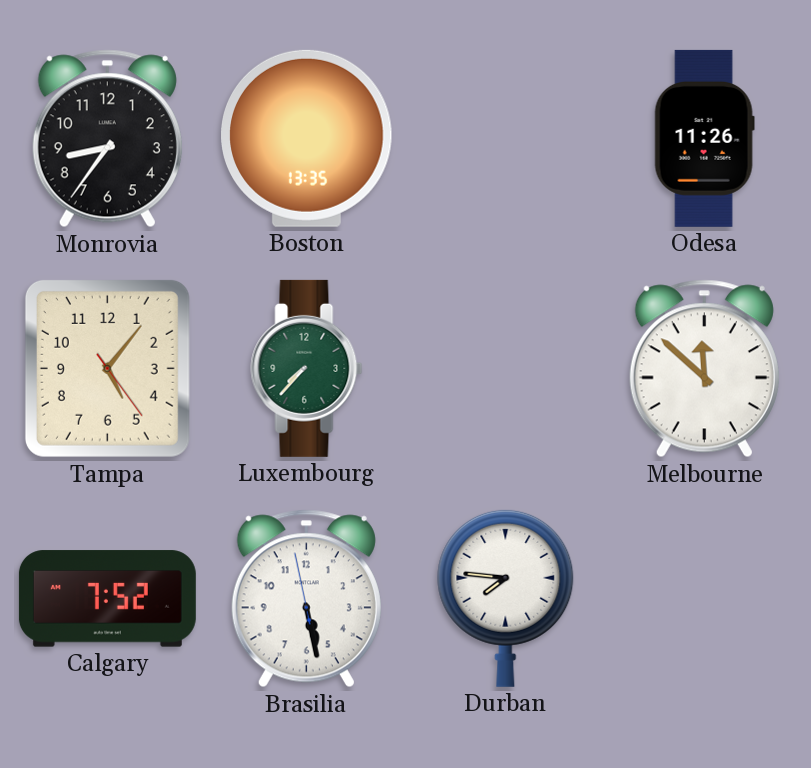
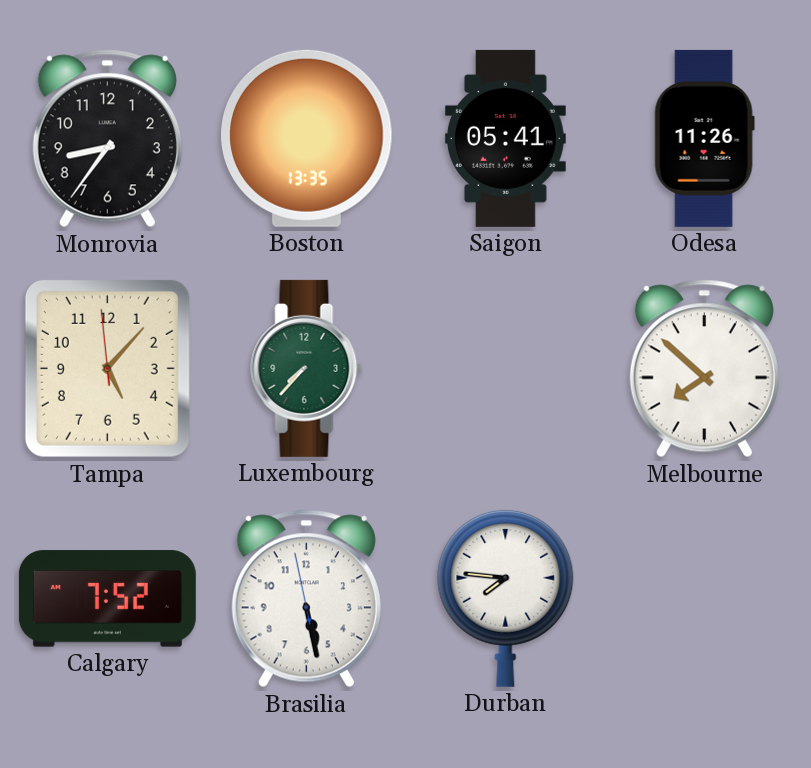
Saigon: none -> 05:41 (505, 138)
Tampa: 5:06:24 -> 5:06:59 (107, 368)
Melbourne: 11:52 -> 7:52 (704, 369)
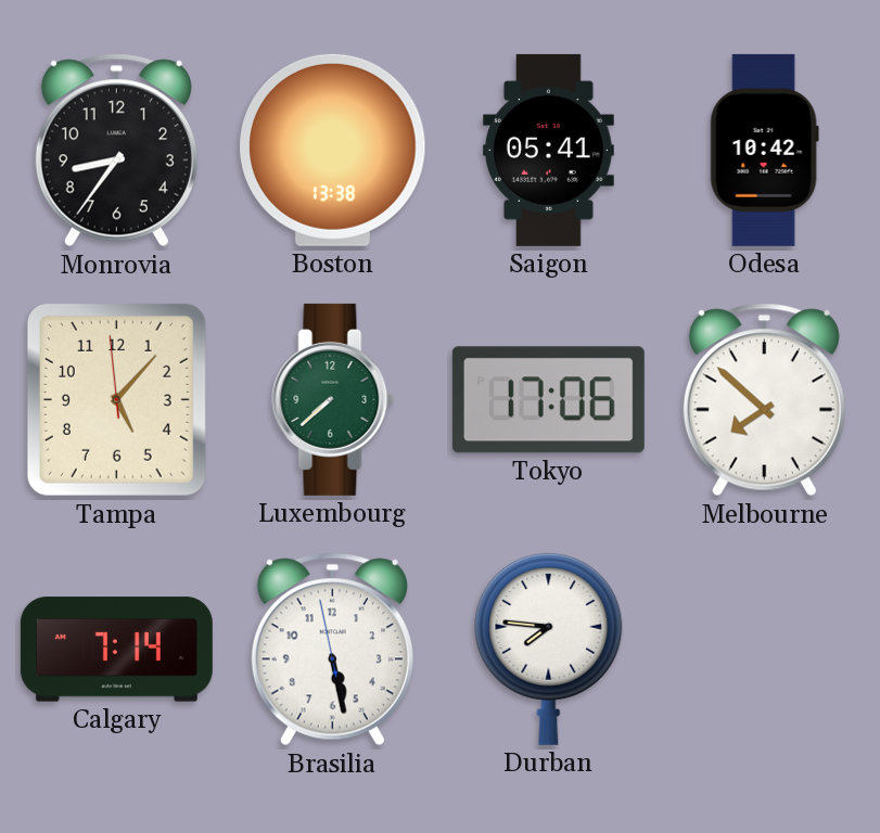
Boston: 13:35 -> 13:38 (333, 150)
Odesa: 11:26 -> 10:42 (764, 150)
Luxembourg: 7:37 -> 7:38 (333, 399)
Tokyo: none -> 17:06 (548, 400)
Calgary: 7:52 -> 7:14 (116, 650)
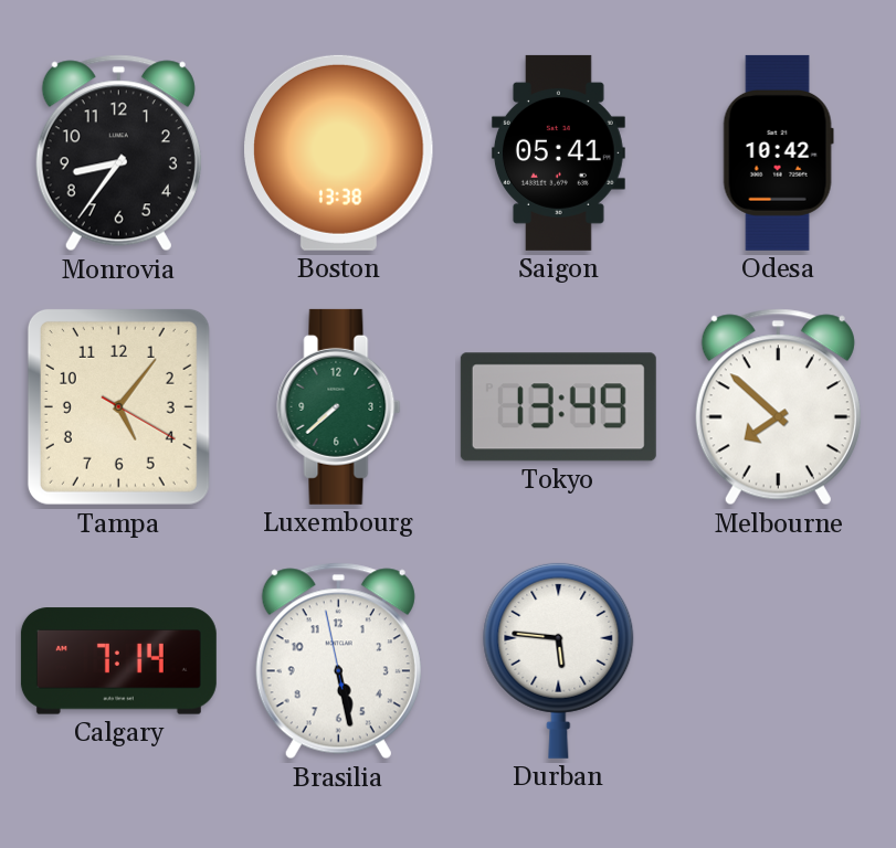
Tampa: 5:06:59 -> 5:06:20 (118, 406)
Tokyo: 17:06 -> 13:49 (558, 407)
Durban: 7:46 -> 5:46 (559, 660)
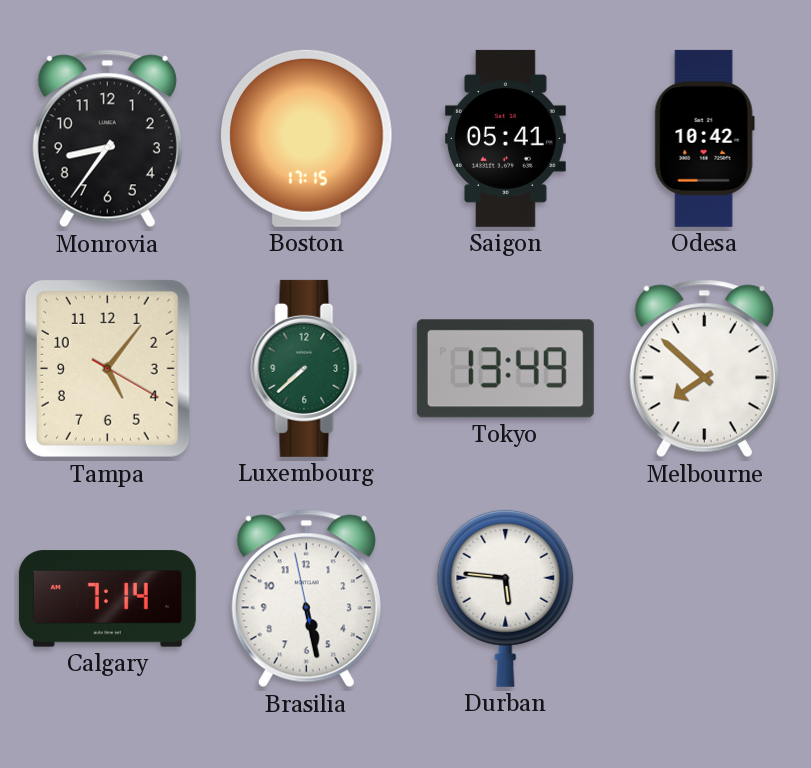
Boston: 13:38 -> 17:15 (307, 138)
